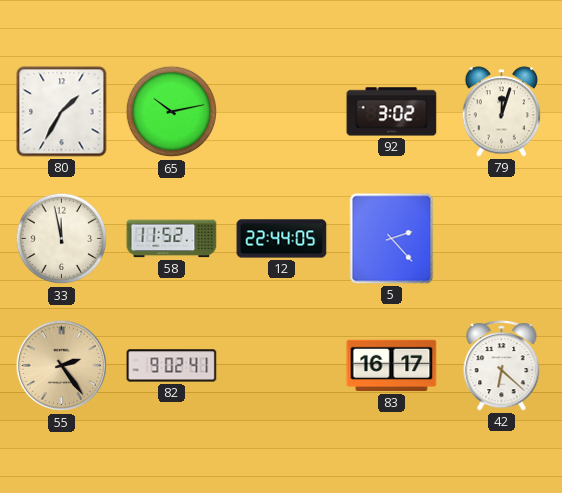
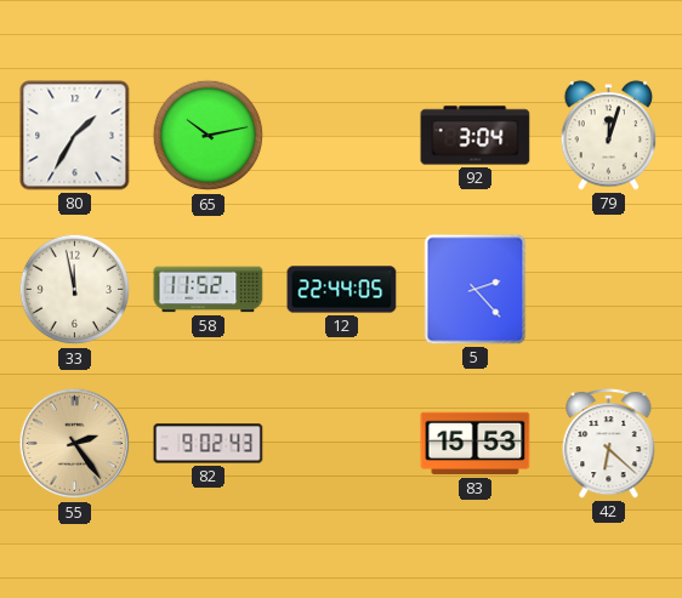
92: 3:02 -> 3:04 (476, 136)
82: 9:02:41 -> 9:02:43 (209, 444)
83: 16:17 -> 15:53 (476, 444)
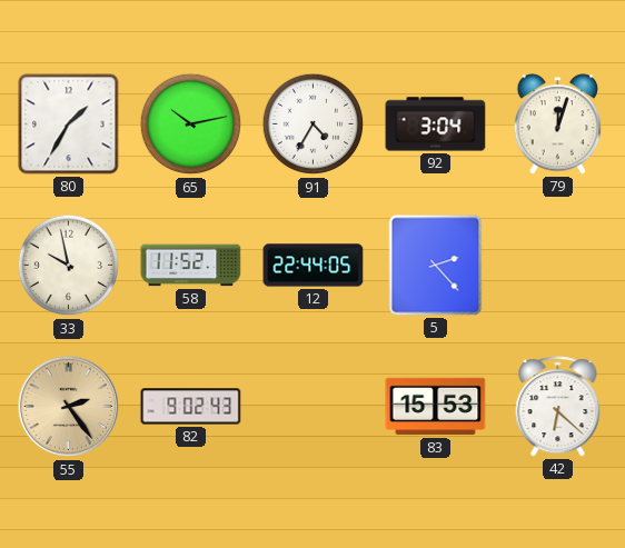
91: none -> 4:35 (314, 124)
33: 11:58 -> 9:58 (69, 266)
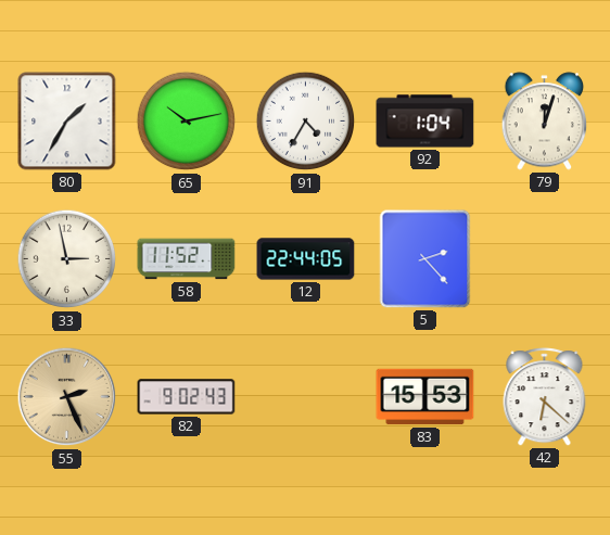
92: 3:04 -> 1:04 (425, 122)
33: 9:58 -> 2:58 (67, 259)
55: 2:24 -> 2:26 (67, 397)
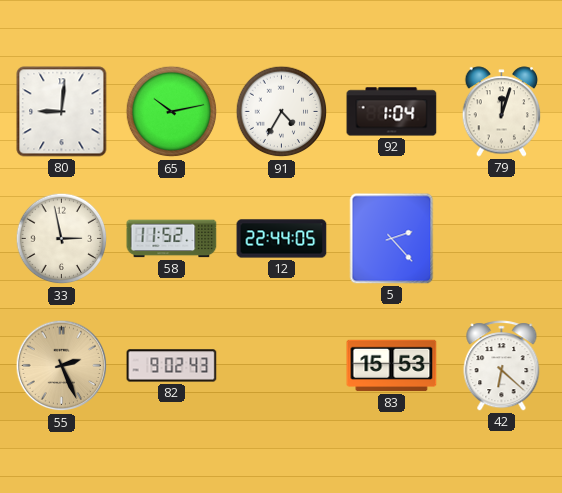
80: 1:35 -> 9:01 (62, 112)
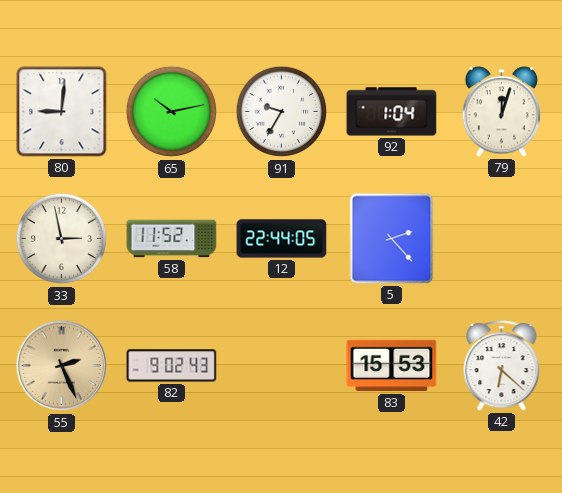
91: 4:35 -> 9:35 (282, 112)
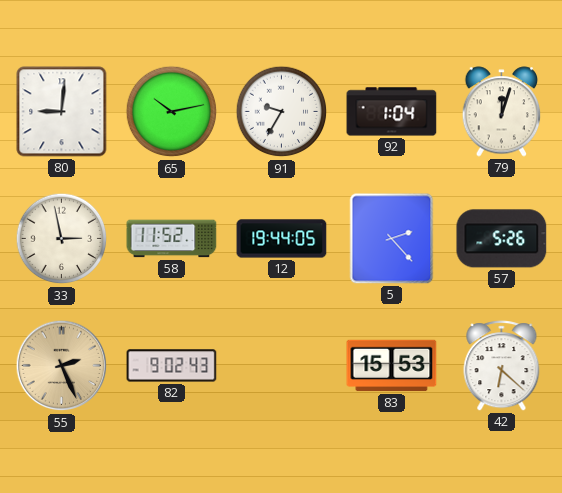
12: 22:44 -> 19:44 (282, 239)
57: none -> 5:26 (502, 239)
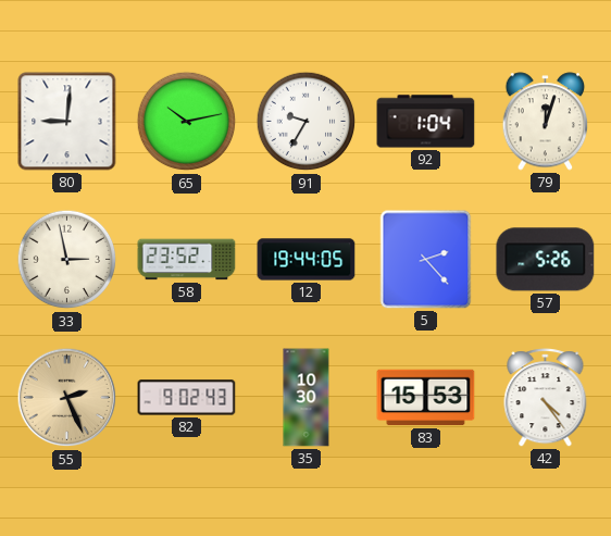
58: 11:52 -> 23:52 (187, 260)
35: none -> 10:30 (307, 398)
42: 6:22 -> 4:24 (546, 398)
